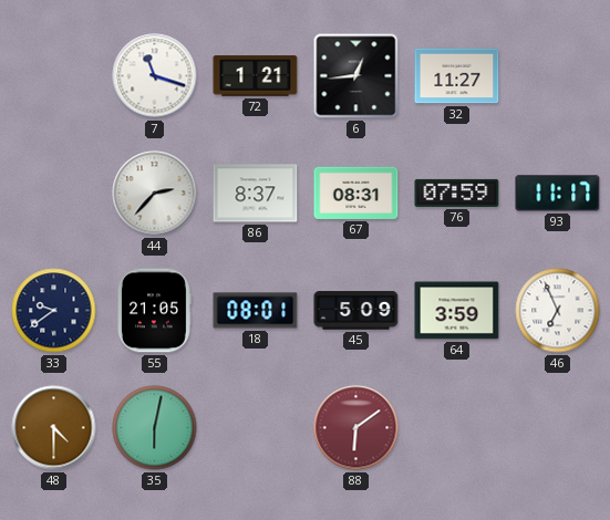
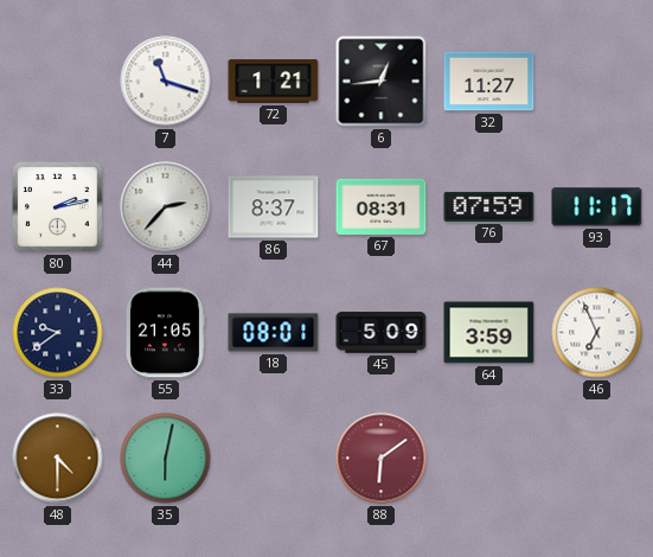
80: none -> 2:13 (58, 207)
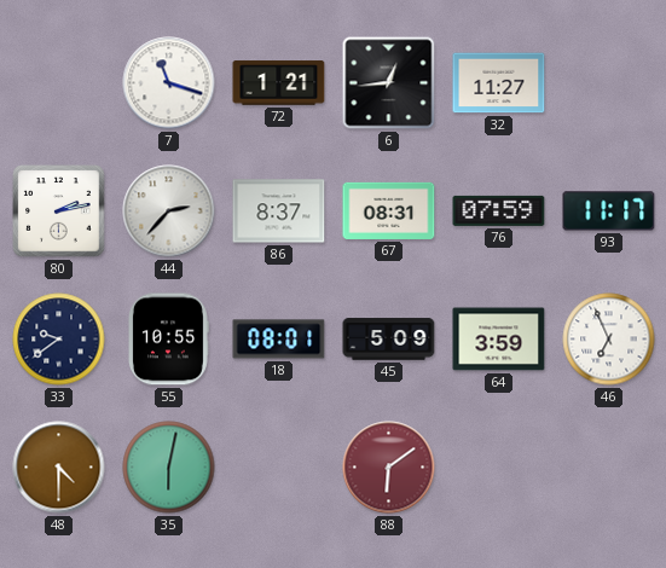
55: 21:05 -> 10:55 (168, 340)
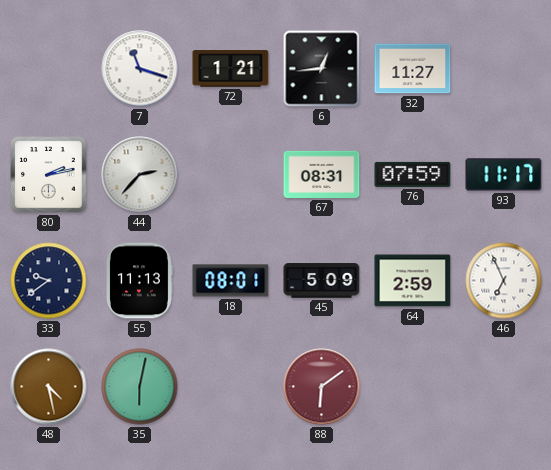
86: 8:37 -> none (279, 211)
55: 10:55 -> 11:13 (139, 281)
64: 3:59 -> 2:59 (413, 281)
48: 4:30 -> 4:28 (49, 387)
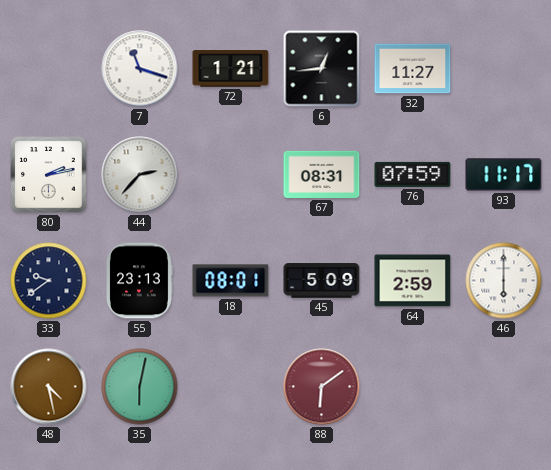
55: 11:13 -> 23:13 (139, 281)
46: 6:56 -> 6:00 (504, 281)
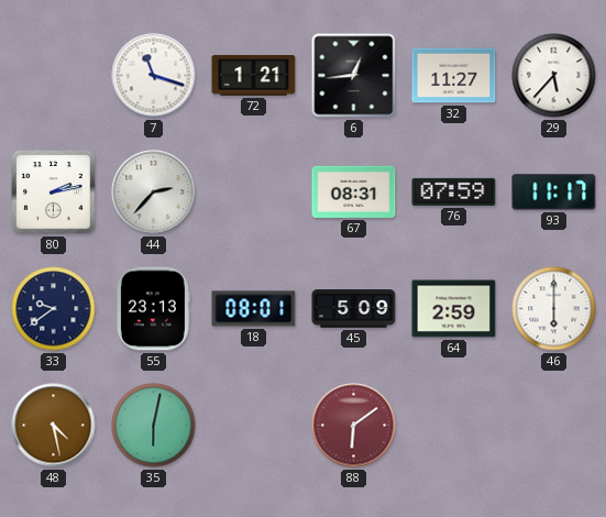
29: none -> 5:37 (554, 76)
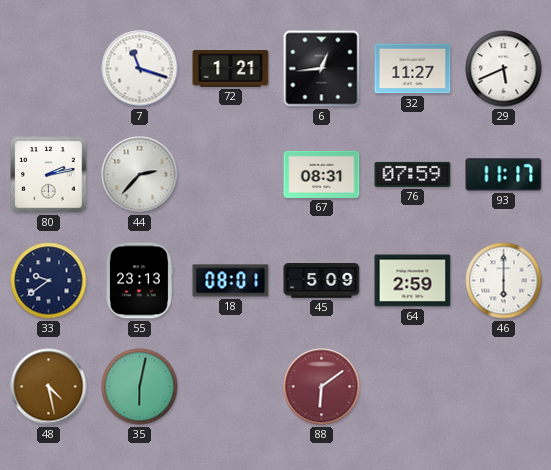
29: 5:37 -> 5:41 (504, 69)
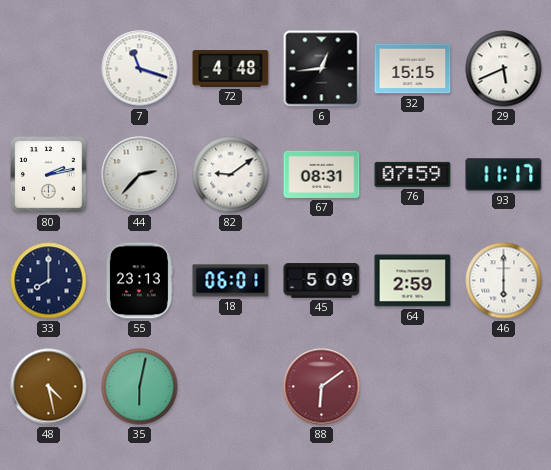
72: 1:21 -> 4:48 (231, 69)
32: 11:27 -> 15:15 (413, 69)
82: none -> 9:09 (231, 175)
33: 9:39 -> 8:00 (49, 281)
18: 08:01 -> 06:01 (231, 281)
